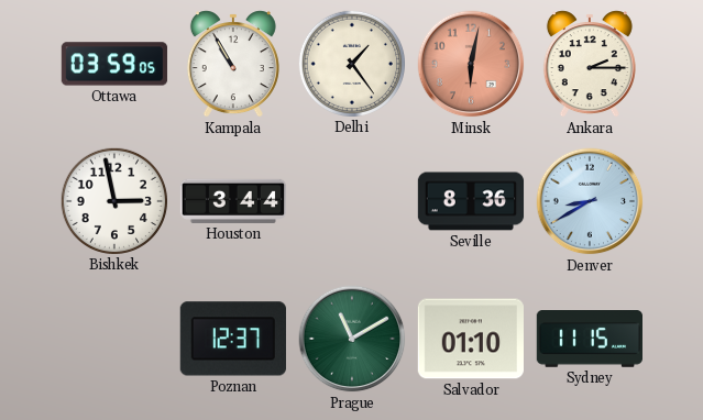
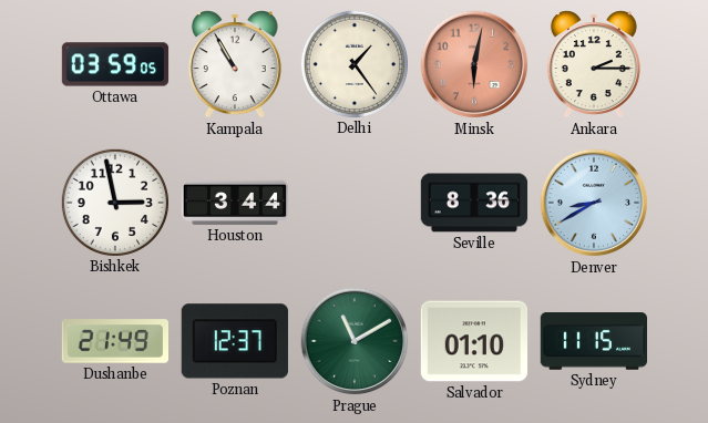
Dushanbe: none -> 21:49 (114, 341)
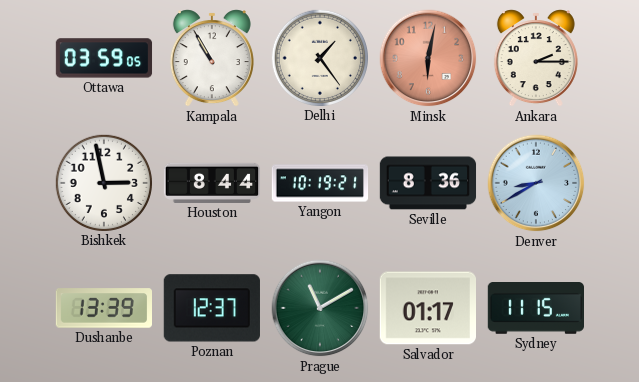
Houston: 3:44 -> 8:44 (212, 183)
Yangon: none -> 10:19 (320, 183)
Dushanbe: 21:49 -> 13:39 (103, 308)
Salvador: 01:10 -> 01:17 (427, 308)
